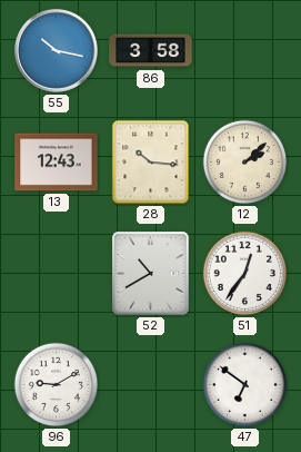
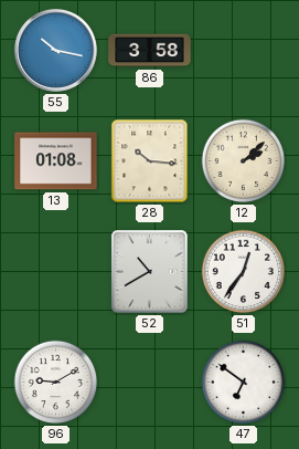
13: 12:43 -> 01:08 (56, 161)
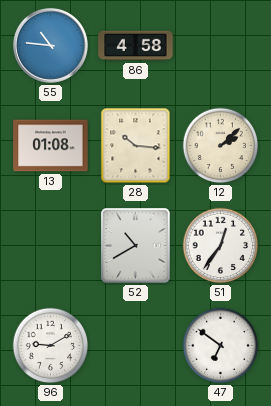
55: 10:17 -> 10:46 (50, 45)
86: 3:58 -> 4:58 (136, 46)
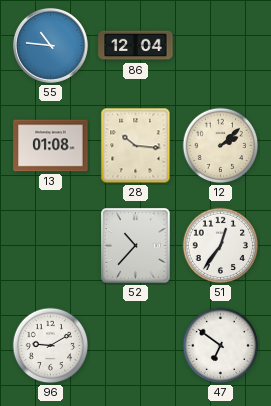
86: 4:58 -> 12:04 (136, 46)
52: 10:40 -> 10:37 (136, 246)
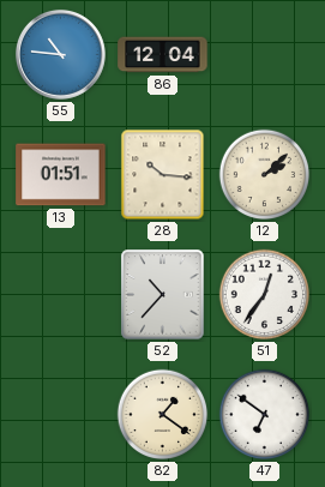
13: 01:08 -> 01:51 (61, 175)
96: 9:10 -> none (51, 346)
82: none -> 1:21 (163, 415)
